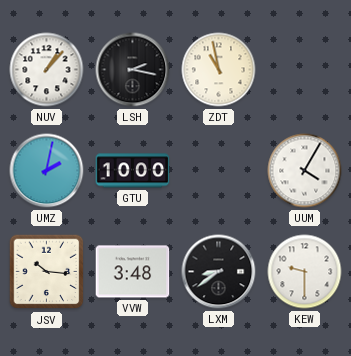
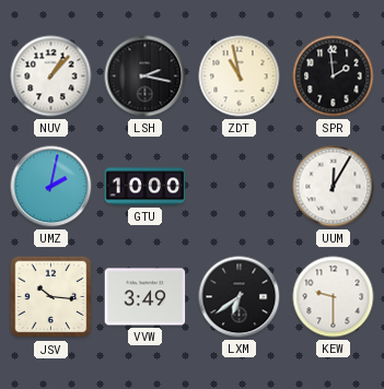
SPR: none -> 1:59 (334, 76)
UUM: 4:05 -> 12:05 (334, 187)
VVW: 3:48 -> 3:49 (146, 297)
LXM: 8:39 -> 6:39 (240, 297)
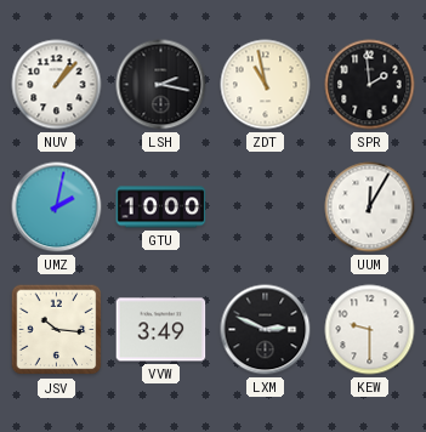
LXM: 6:39 -> 2:49 (266, 330)
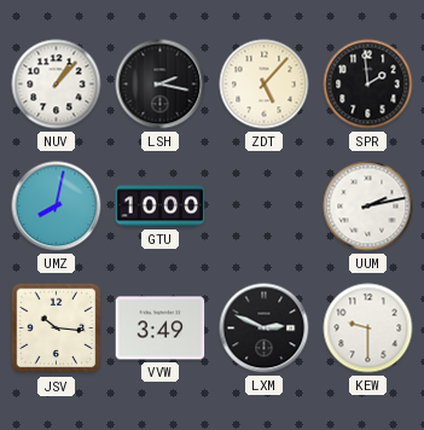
ZDT: 10:58 -> 5:07 (265, 85)
UMZ: 2:02 -> 8:02 (57, 207)
UUM: 12:05 -> 2:13 (368, 207)
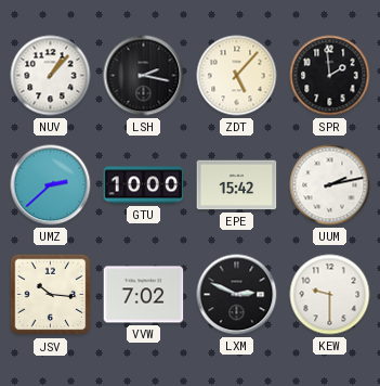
UMZ: 8:02 -> 2:38 (51, 185)
EPE: none -> 15:42 (237, 185)
VVW: 3:49 -> 7:02 (144, 295)
